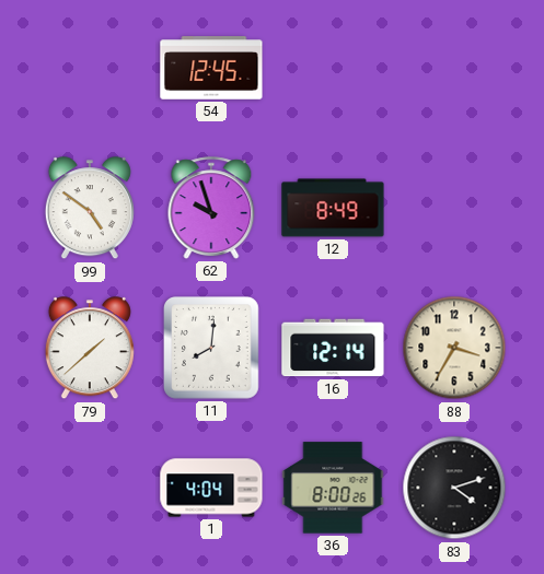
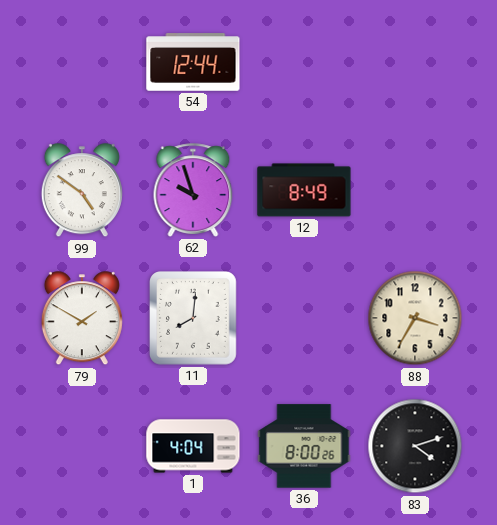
54: 12:45 -> 12:44 (193, 62)
79: 1:38 -> 1:50 (82, 319)
16: 12:14 -> none (333, 348)
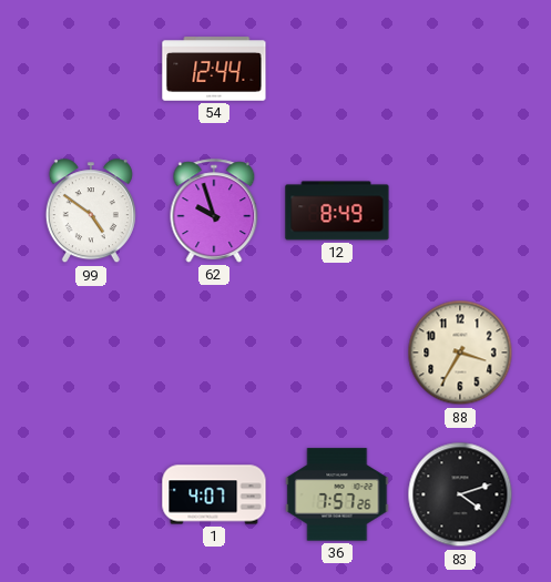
79: 1:50 -> none (82, 319)
11: 8:01 -> none (194, 318)
1: 4:04 -> 4:07 (214, 494)
36: 8:00 -> 7:57 (337, 494)
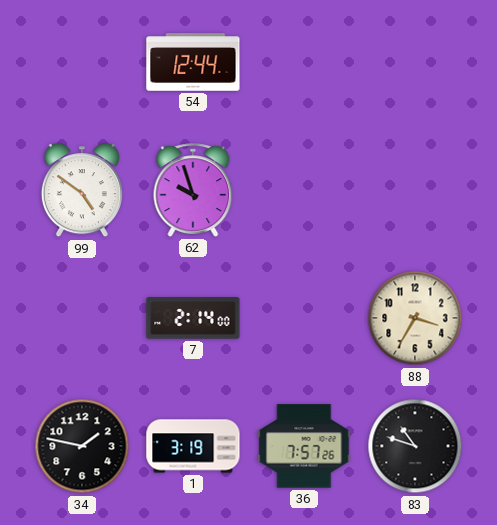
12: 8:49 -> none (337, 211)
7: none -> 2:14 (193, 318)
34: none -> 1:47 (82, 446)
1: 4:07 -> 3:19 (193, 446)
83: 4:12 -> 10:48 (415, 446)
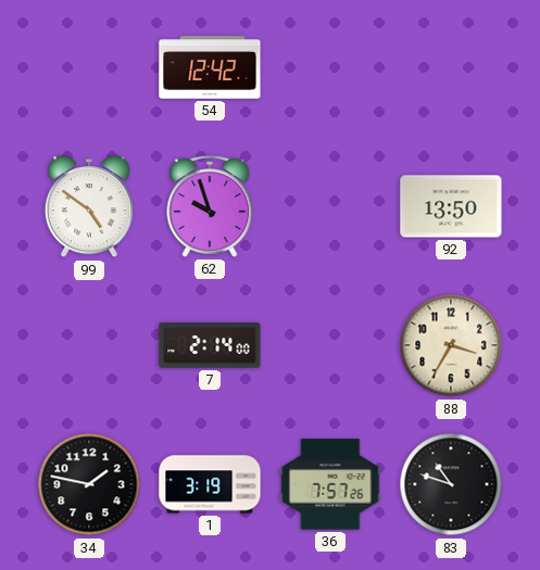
54: 12:44 -> 12:42 (210, 67)
92: none -> 13:50 (451, 206)
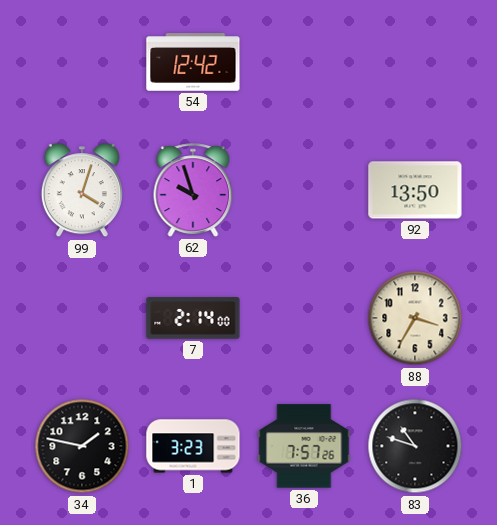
99: 4:51 -> 4:03 (82, 191)
1: 3:19 -> 3:23 (193, 446)
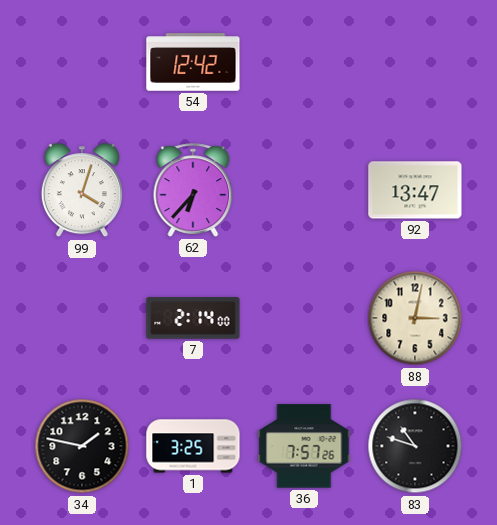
62: 9:57 -> 6:37 (193, 190)
92: 13:50 -> 13:47 (415, 190)
88: 3:35 -> 3:02 (415, 318)
1: 3:23 -> 3:25 (193, 446)
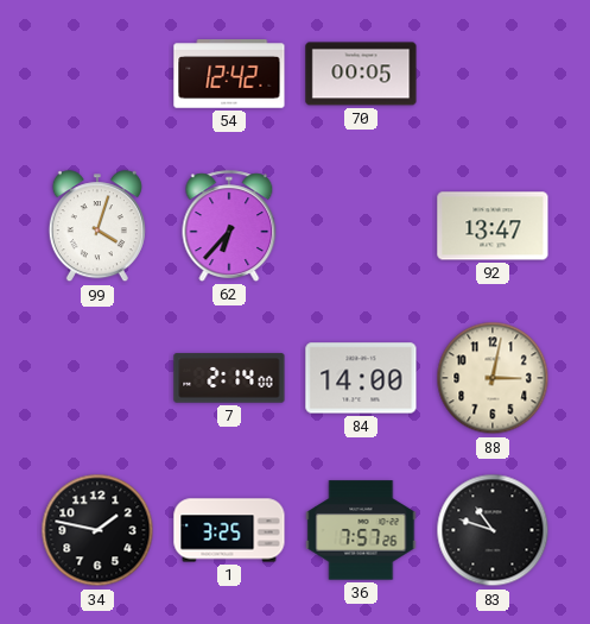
70: none -> 00:05 (361, 74)
84: none -> 14:00 (361, 378)
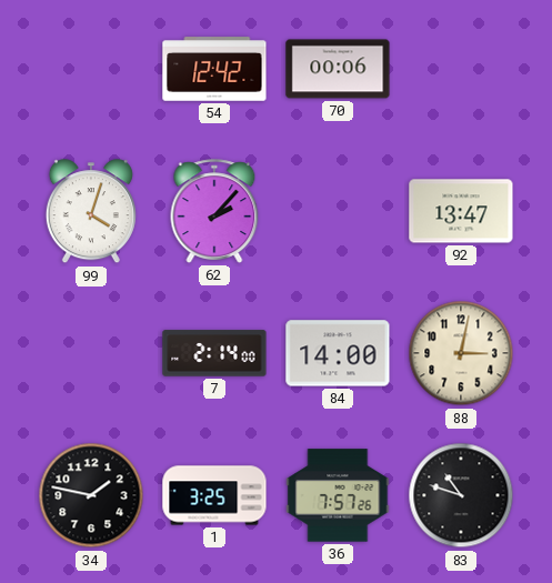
70: 00:05 -> 00:06 (338, 69)
62: 6:37 -> 2:07 (214, 211)
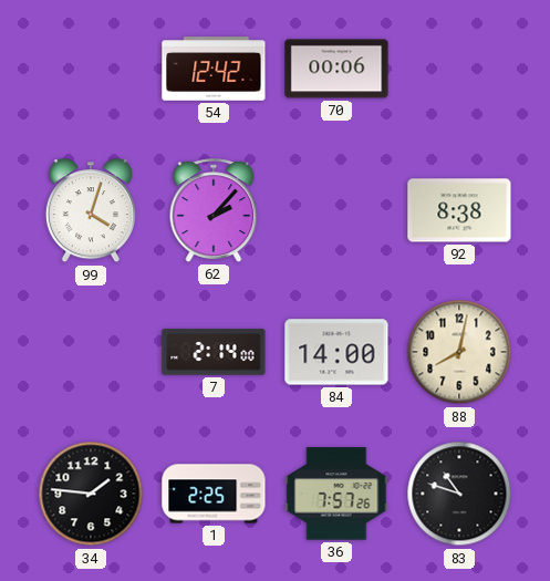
92: 13:47 -> 8:38 (459, 210)
88: 3:02 -> 8:02 (459, 352)
34: 1:47 -> 1:46 (91, 494)
1: 3:25 -> 2:25 (214, 494)
